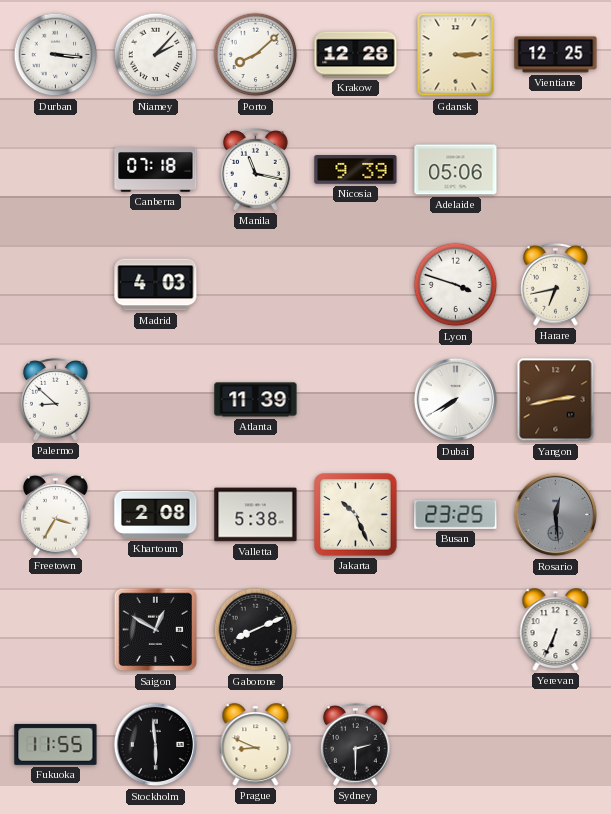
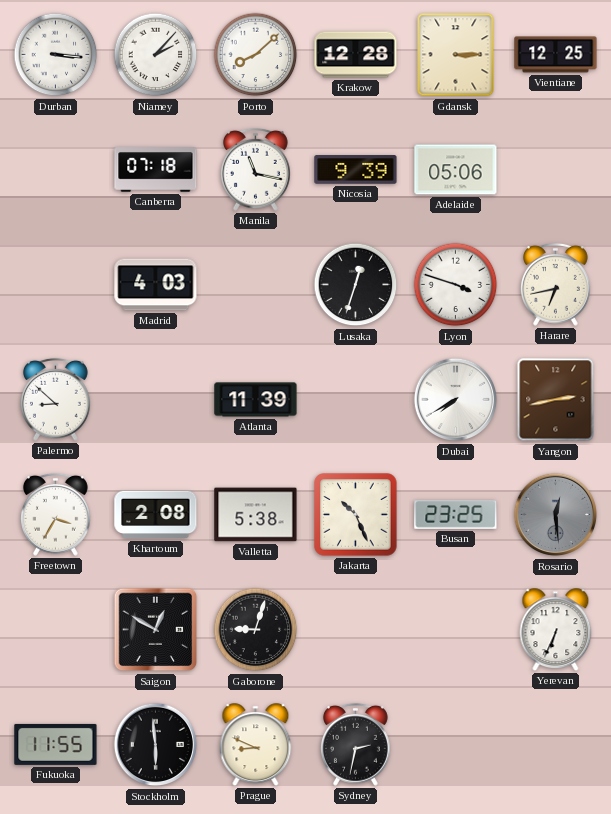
Lusaka: none -> 12:33 (356, 285)
Gaborone: 8:11 -> 9:03 (256, 630)
Sydney: 2:30 -> 2:32 (355, 744)
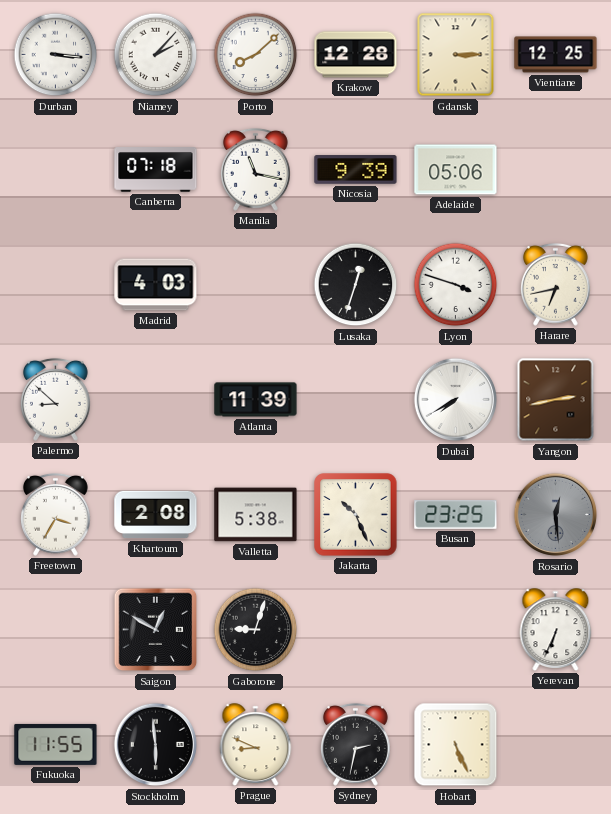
Hobart: none -> 5:26 (456, 745)
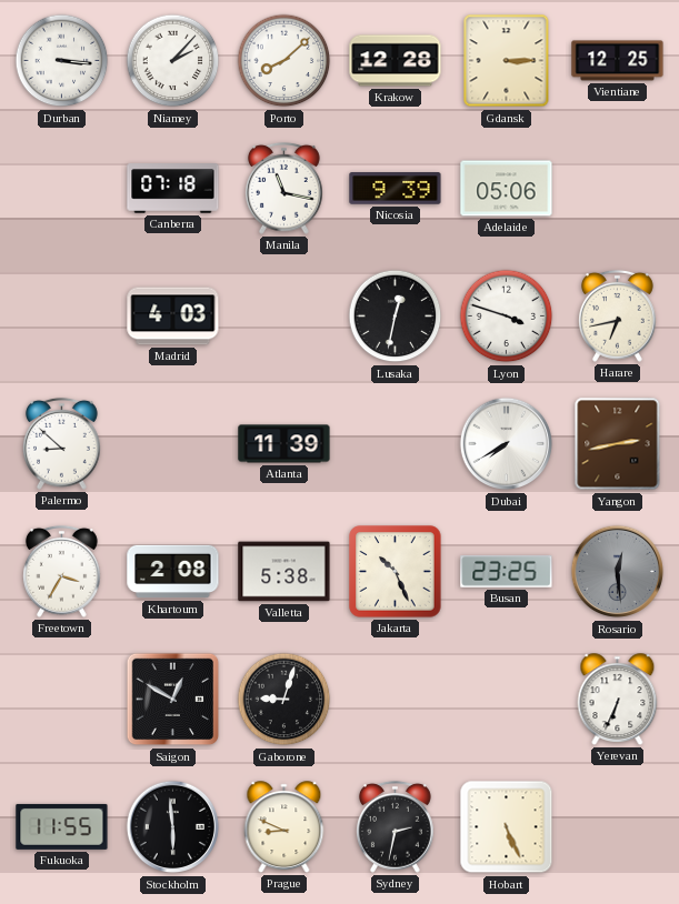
Lusaka: 12:33 -> 12:32 (396, 317)
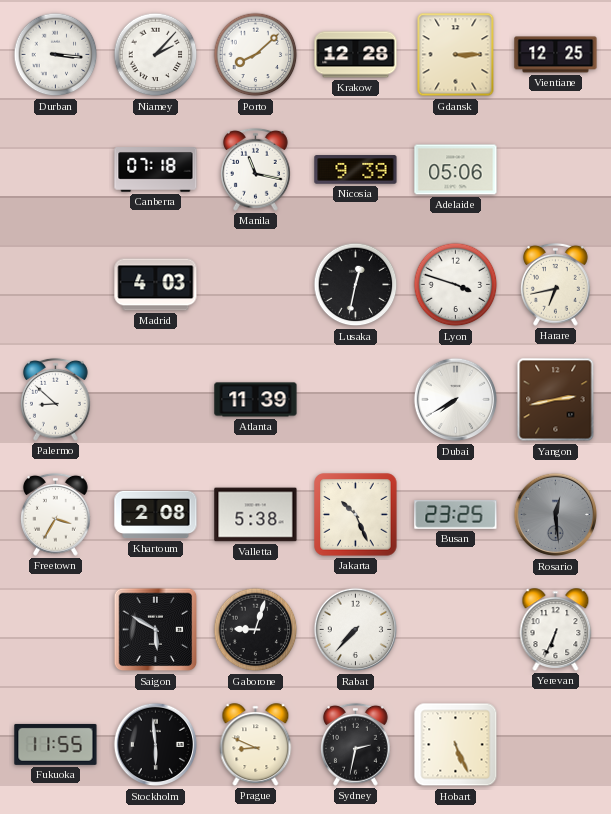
Saigon: 12:50 -> 5:50 (156, 630)
Rabat: none -> 7:37 (356, 630)
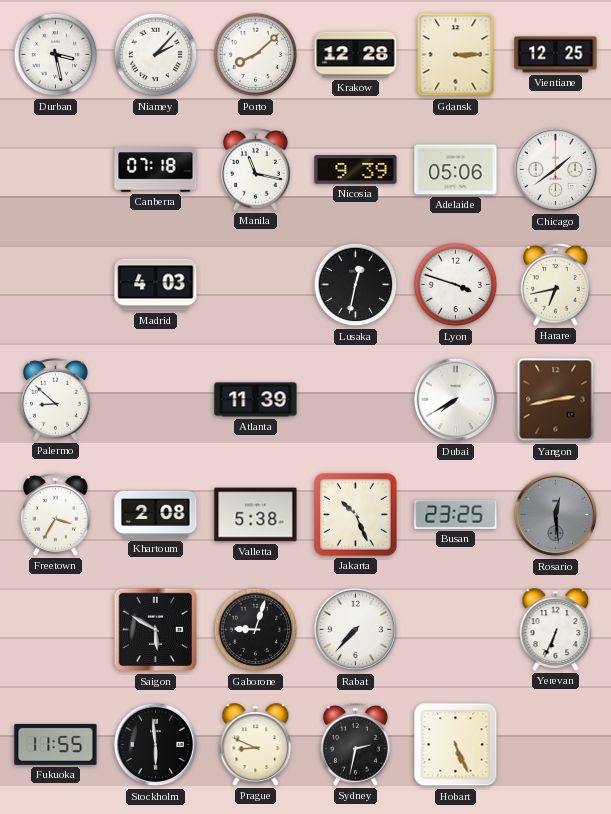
Durban: 3:16 -> 3:28 (56, 55)
Chicago: none -> 1:39 (556, 170)
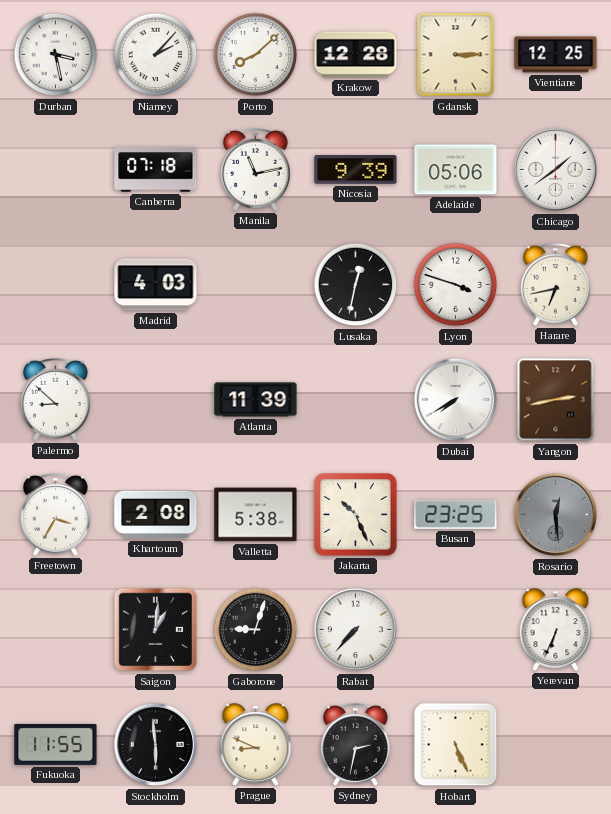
Manila: 11:17 -> 11:13 (255, 169)
Saigon: 5:50 -> 1:01 (156, 630)
